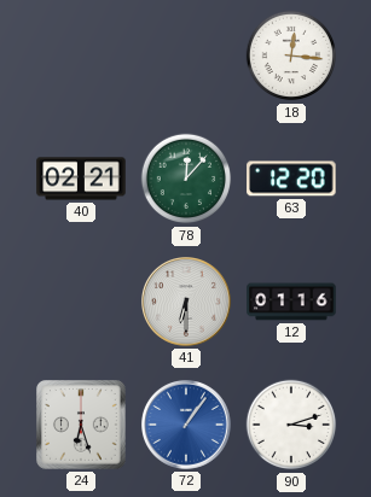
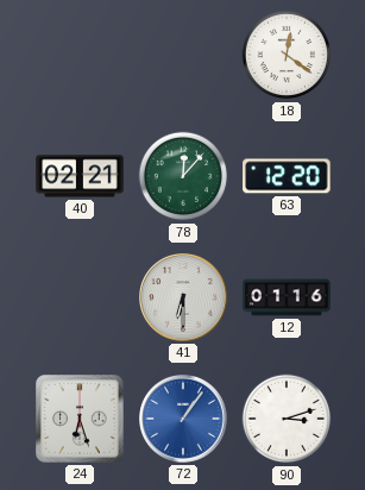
18: 12:16 -> 12:21 (287, 55)
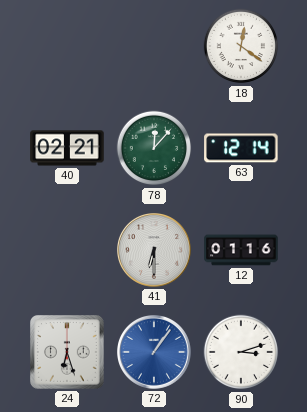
63: 12:20 -> 12:14 (241, 148)
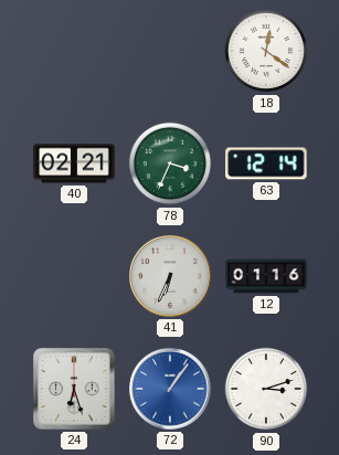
78: 12:07 -> 3:34 (170, 163)
41: 6:30 -> 6:34 (171, 277)
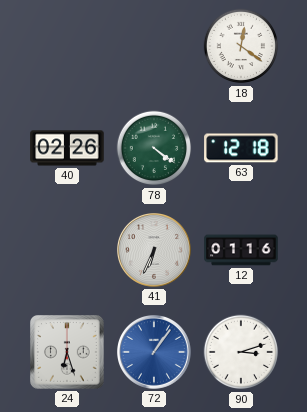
40: 02:21 -> 02:26 (67, 148)
78: 3:34 -> 4:21 (154, 148)
63: 12:14 -> 12:18 (241, 148)
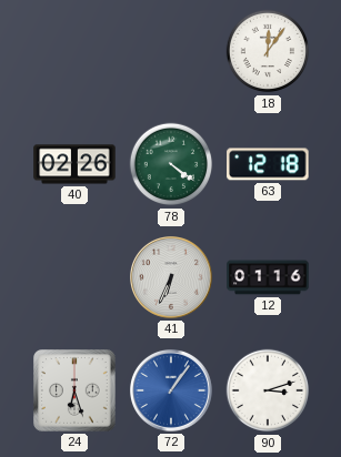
18: 12:21 -> 12:06 (268, 51)
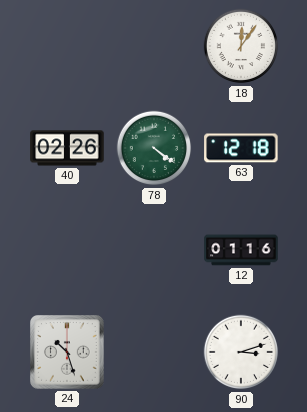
41: 6:34 -> none (172, 278)
24: 6:27 -> 10:27 (68, 353)
72: 1:06 -> none (172, 392)
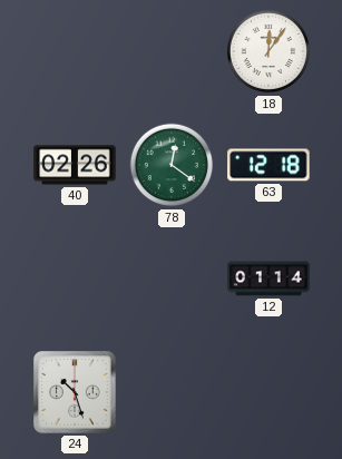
78: 4:21 -> 12:21 (172, 165)
12: 01:16 -> 01:14 (268, 279)
90: 3:12 -> none (241, 352)
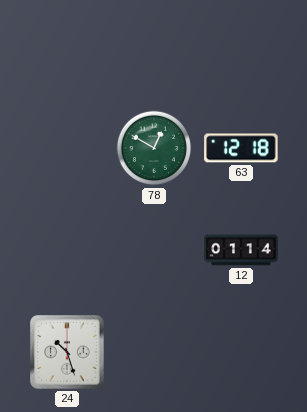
18: 12:06 -> none (268, 51)
40: 02:26 -> none (75, 165)
78: 12:21 -> 12:50 (154, 148)
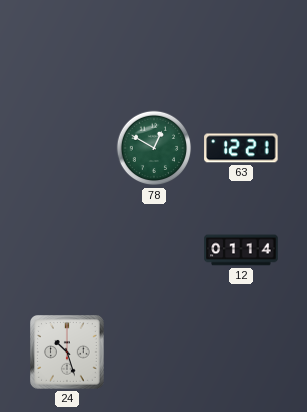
63: 12:18 -> 12:21 (241, 148)
